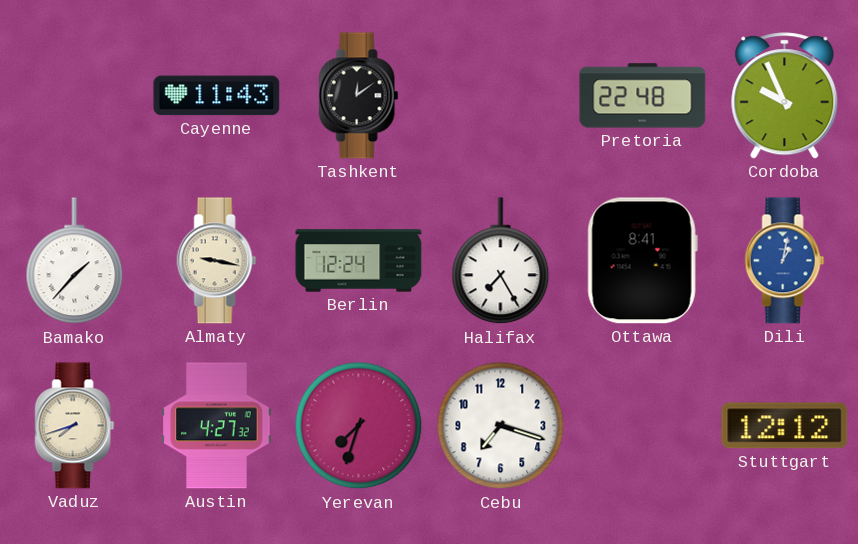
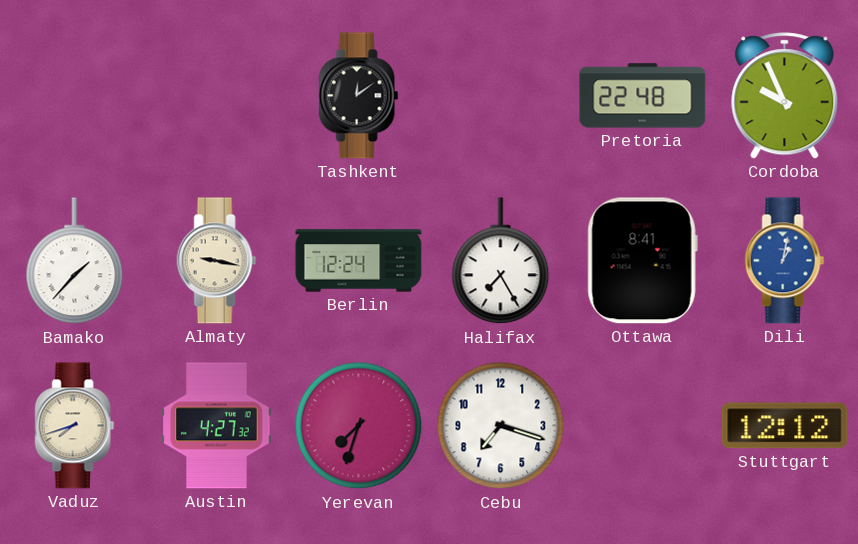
Cayenne: 11:43 -> none (217, 96)
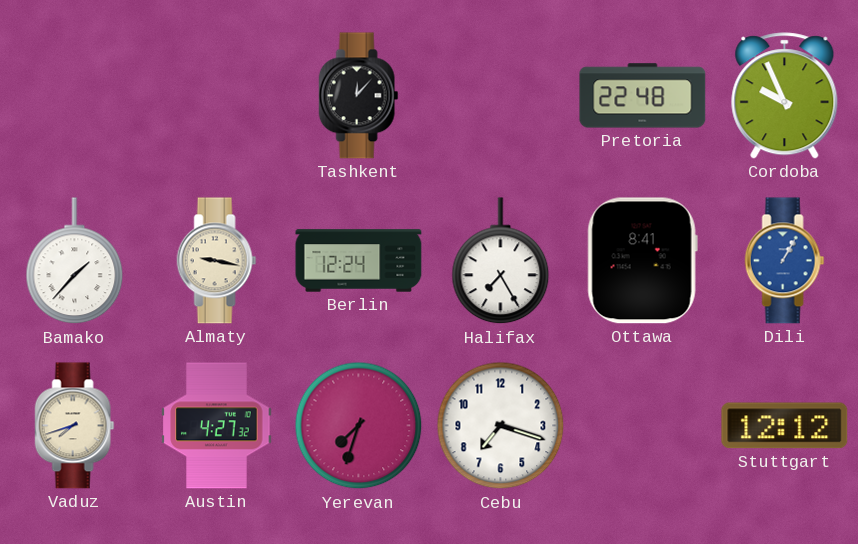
Tashkent: 12:09 -> 12:07 (359, 96)
Dili: 1:02 -> 1:05 (785, 261)
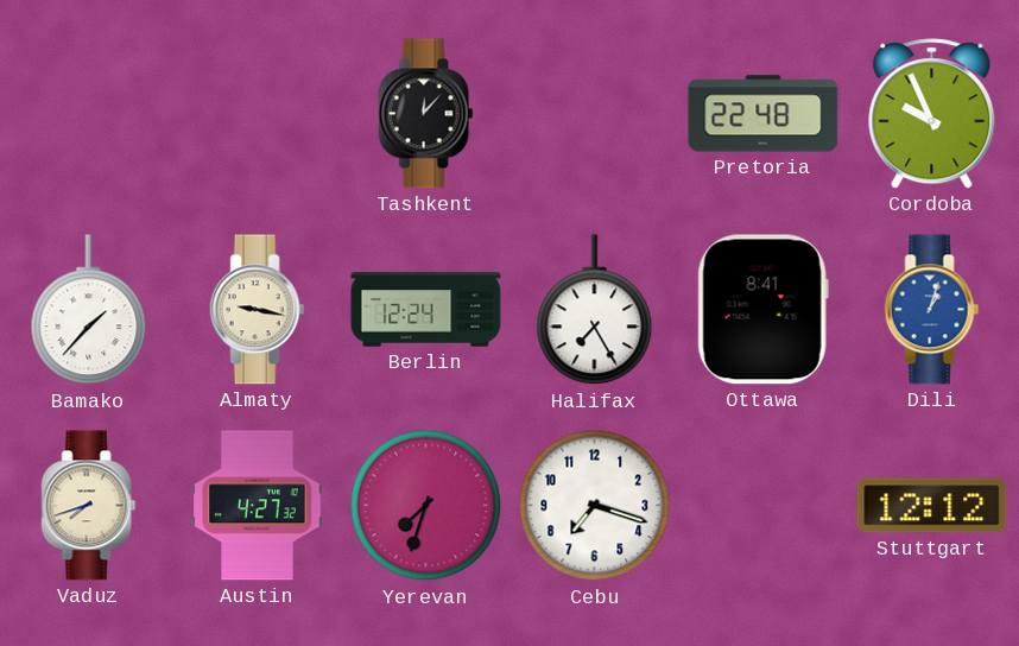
Dili: 1:05 -> 1:03 (932, 310)
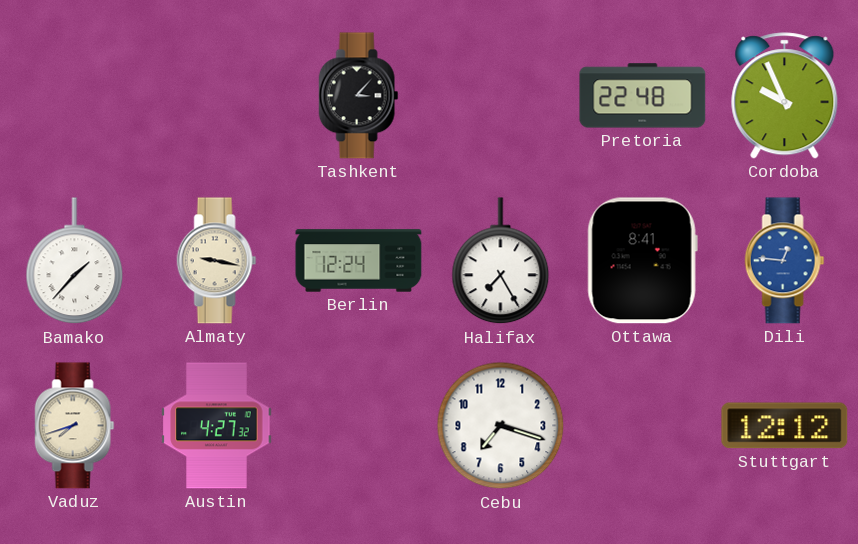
Tashkent: 12:07 -> 3:07 (359, 96)
Dili: 1:03 -> 12:46 (785, 261)
Yerevan: 7:33 -> none (426, 506)
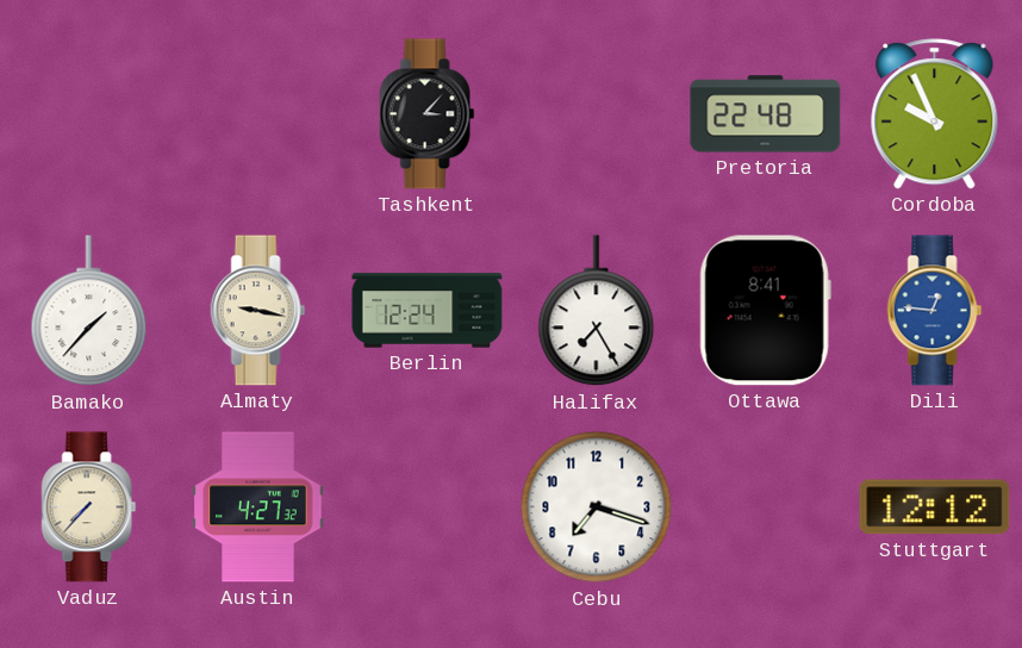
Vaduz: 7:42 -> 7:37 (89, 507)
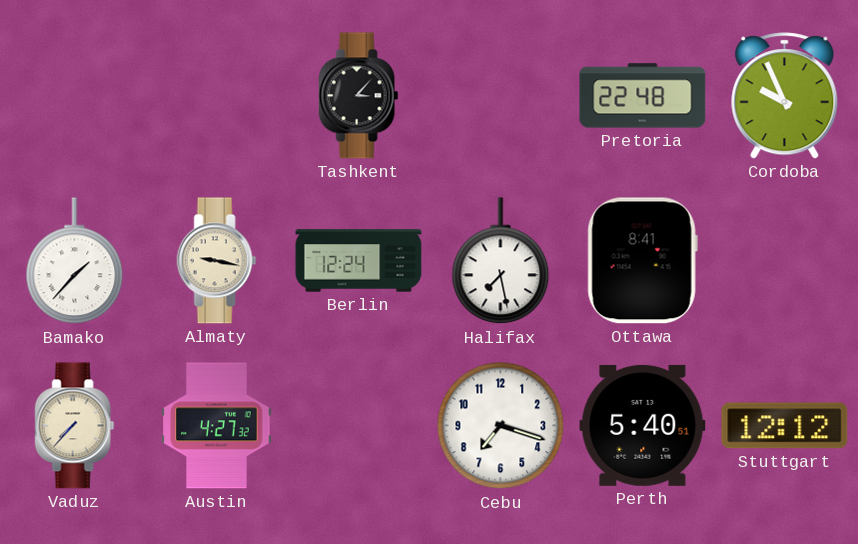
Halifax: 7:25 -> 7:28 (501, 261)
Dili: 12:46 -> none (935, 311)
Perth: none -> 5:40 (643, 425)
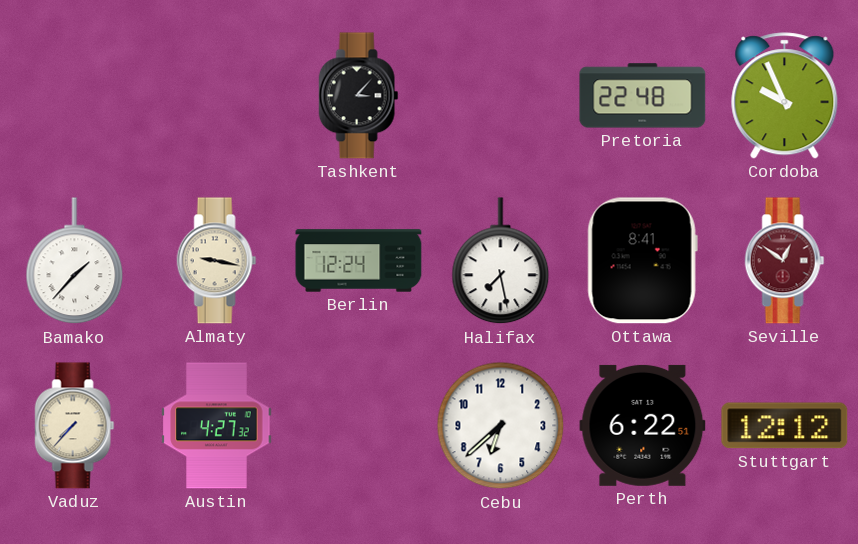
Seville: none -> 12:51 (785, 261)
Cebu: 7:18 -> 6:38 (501, 426)
Perth: 5:40 -> 6:22 (643, 425)
